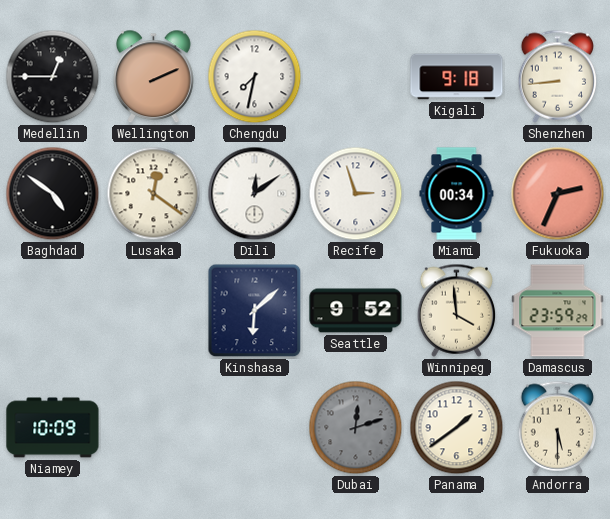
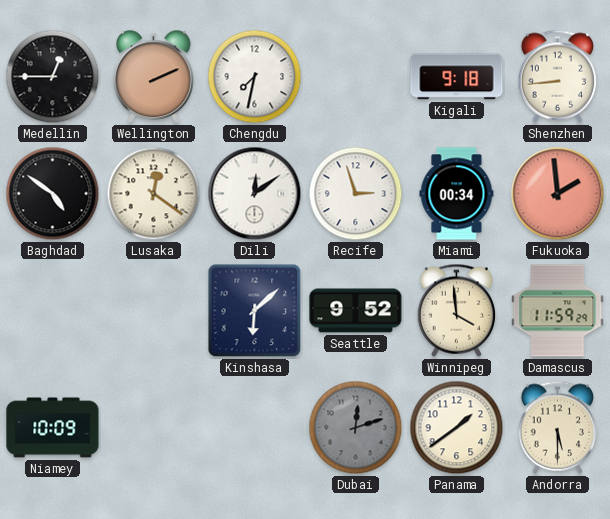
Fukuoka: 2:34 -> 1:59 (558, 194)
Damascus: 23:59 -> 11:59 (558, 311)
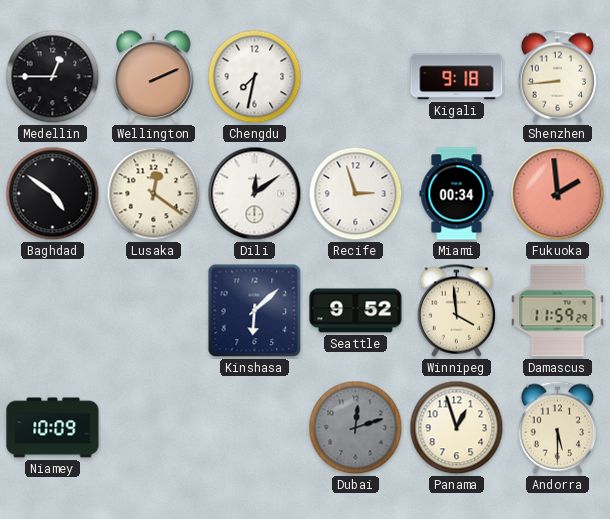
Panama: 1:39 -> 12:57 (457, 428)
